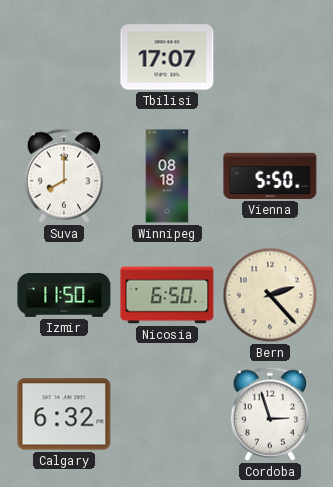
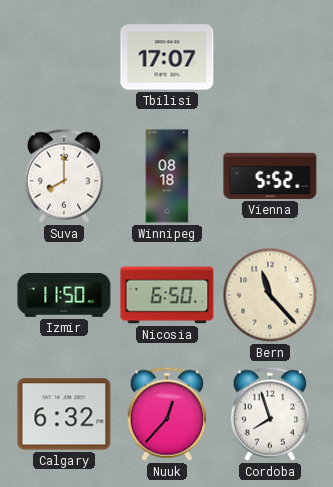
Vienna: 5:50 -> 5:52 (270, 176)
Bern: 2:23 -> 11:23 (270, 295)
Nuuk: none -> 12:37 (166, 414)
Cordoba: 2:57 -> 7:57 (269, 414)
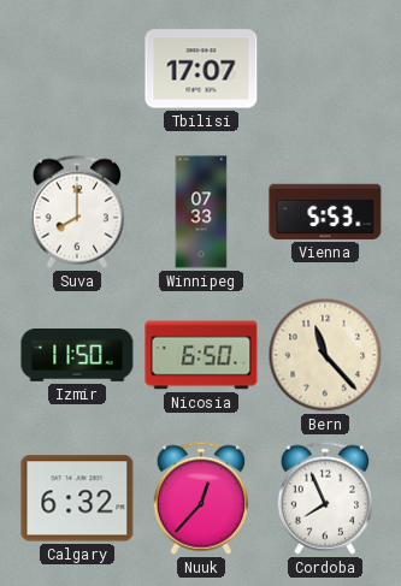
Winnipeg: 08:18 -> 07:33 (201, 212)
Vienna: 5:52 -> 5:53 (325, 212)
Cordoba: 7:57 -> 7:56 (324, 498)
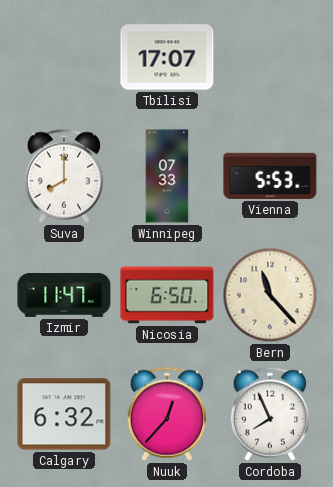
Izmir: 11:50 -> 11:47 (64, 296)
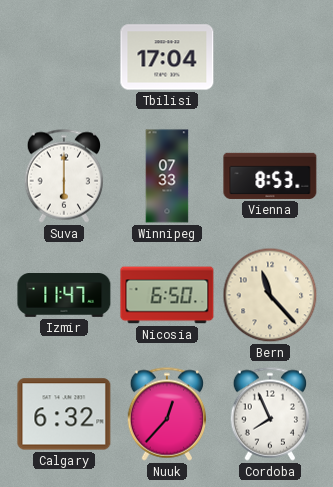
Tbilisi: 17:07 -> 17:04 (167, 57)
Suva: 8:00 -> 6:00 (63, 176)
Vienna: 5:53 -> 8:53 (270, 176)
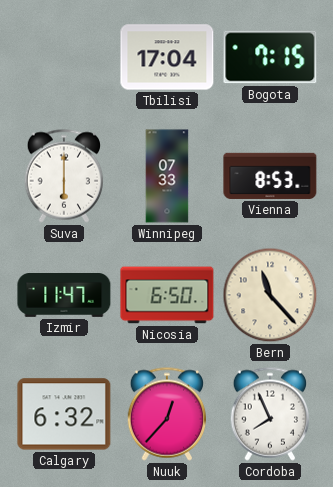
Bogota: none -> 7:15 (270, 57)
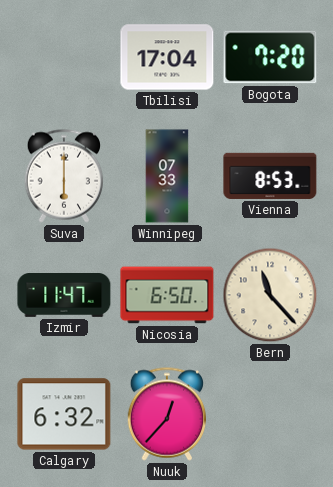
Bogota: 7:15 -> 7:20 (270, 57)
Cordoba: 7:56 -> none (269, 414)
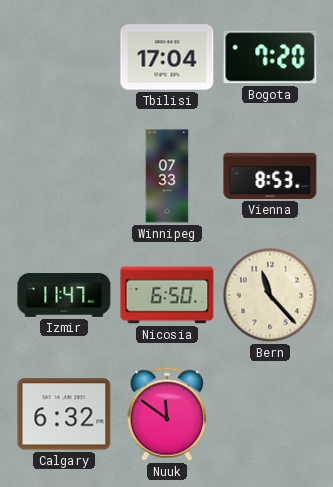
Suva: 6:00 -> none (63, 176)
Nuuk: 12:37 -> 11:51 (166, 414)
